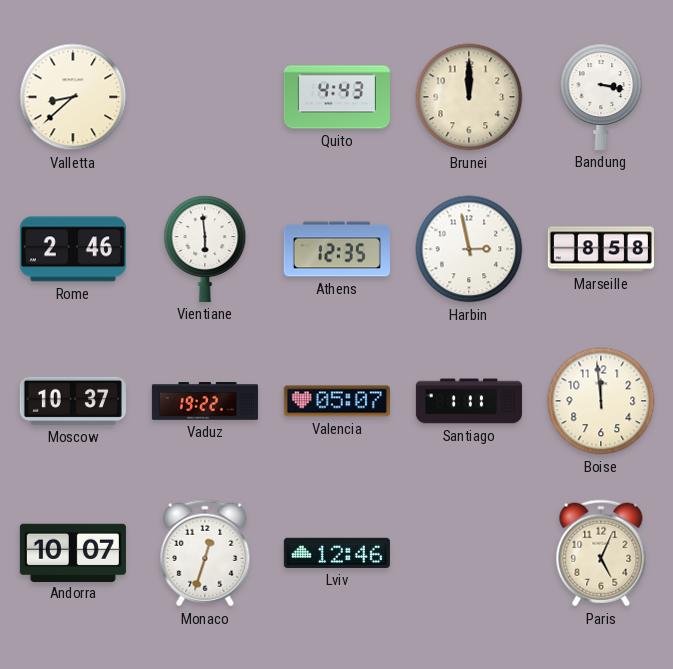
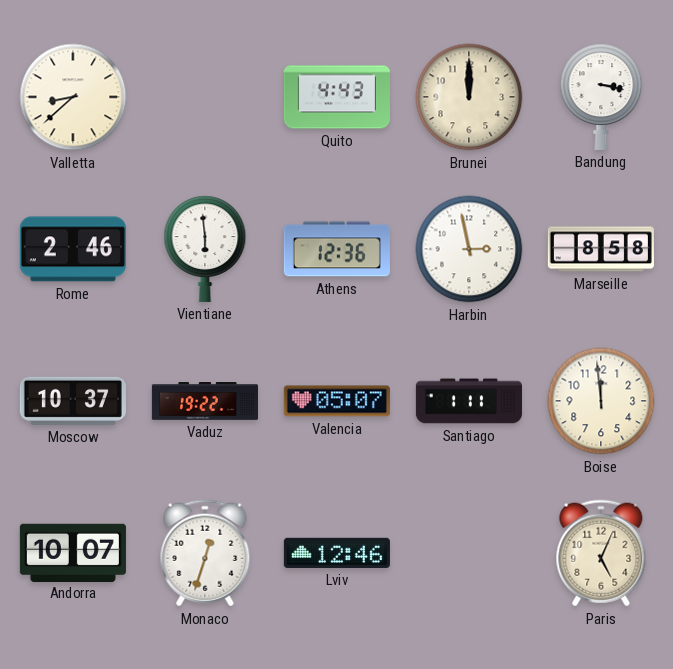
Athens: 12:35 -> 12:36 (337, 249)
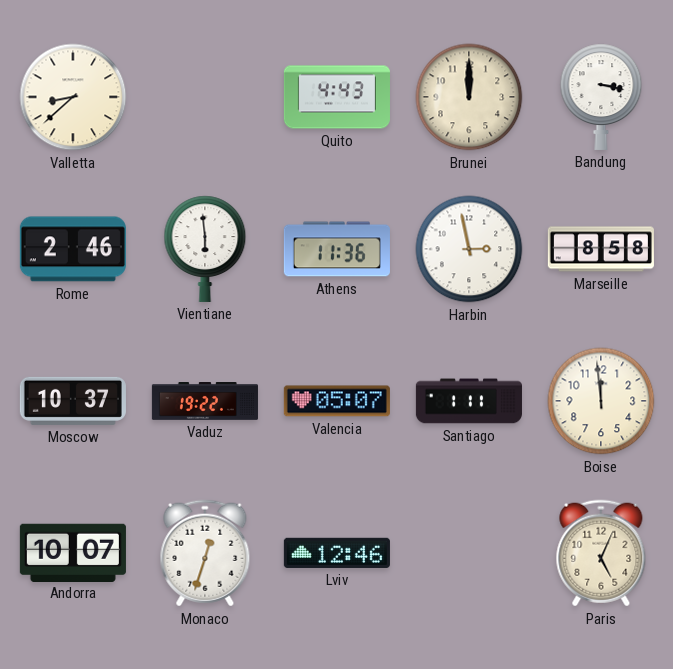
Athens: 12:36 -> 11:36 (337, 249)
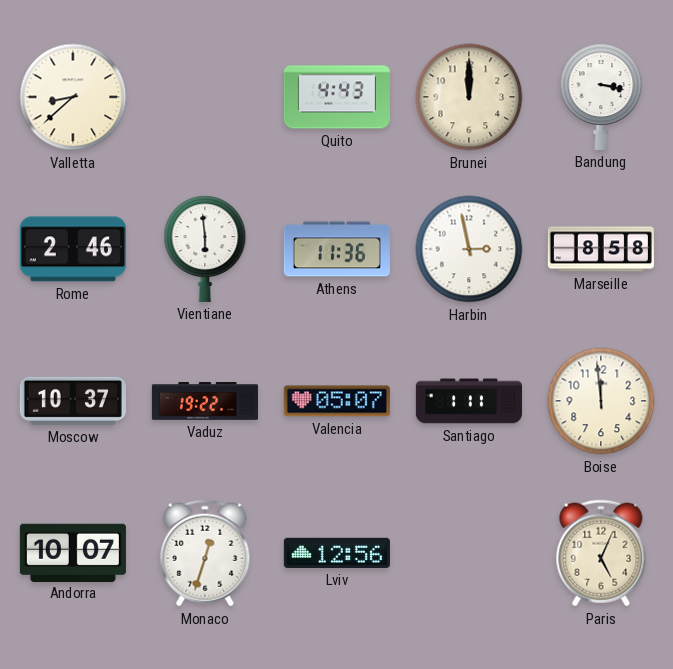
Lviv: 12:46 -> 12:56 (337, 553)
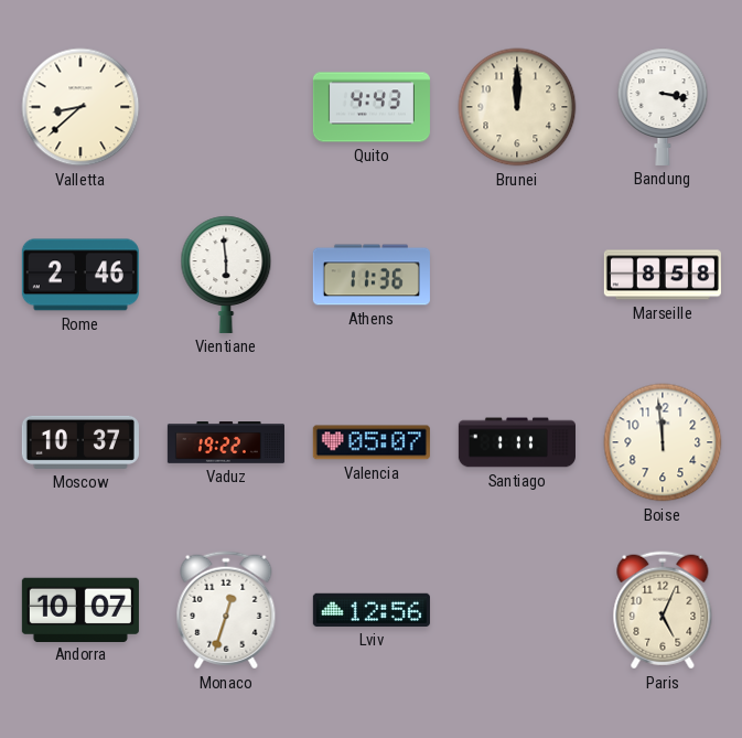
Harbin: 2:58 -> none (469, 249)
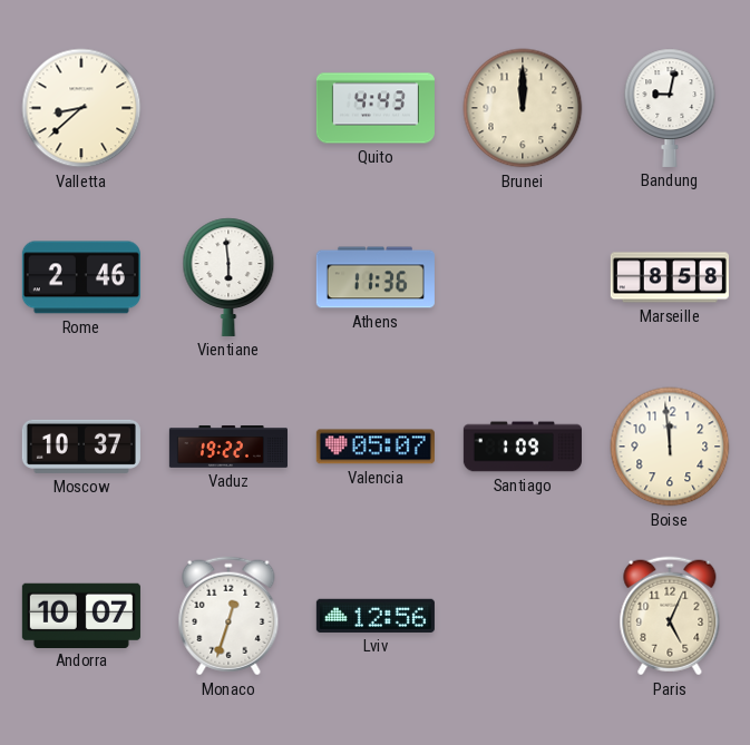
Bandung: 3:17 -> 9:02 (670, 108)
Santiago: 1:11 -> 1:09 (523, 447)
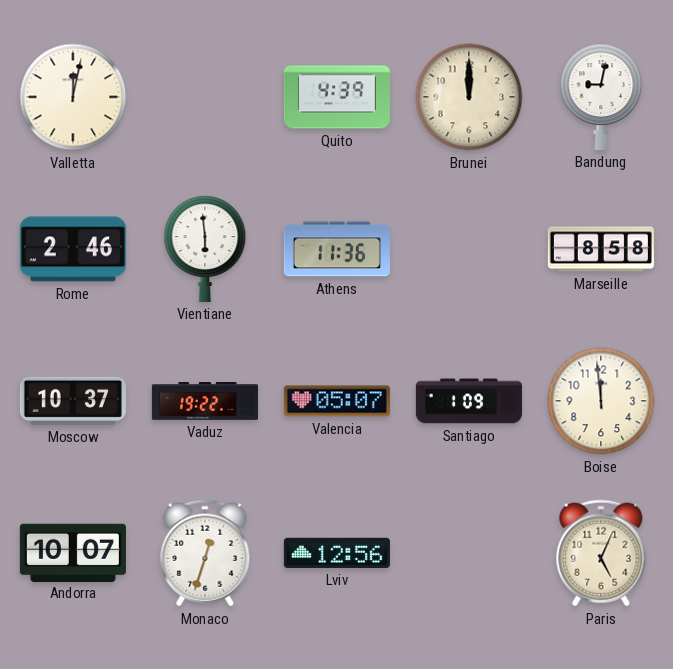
Valletta: 8:38 -> 12:02 (73, 97)
Quito: 4:43 -> 4:39 (337, 97)
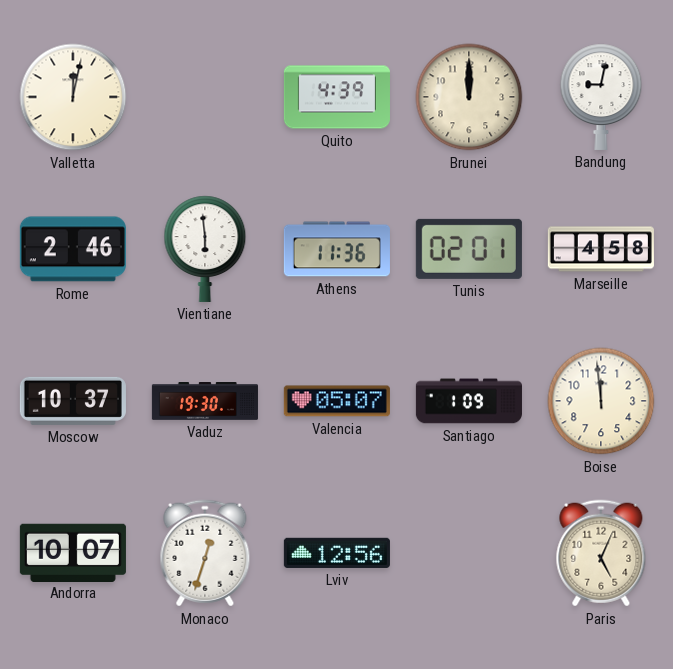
Tunis: none -> 02:01 (469, 249)
Marseille: 8:58 -> 4:58 (601, 249)
Vaduz: 19:22 -> 19:30 (205, 402)
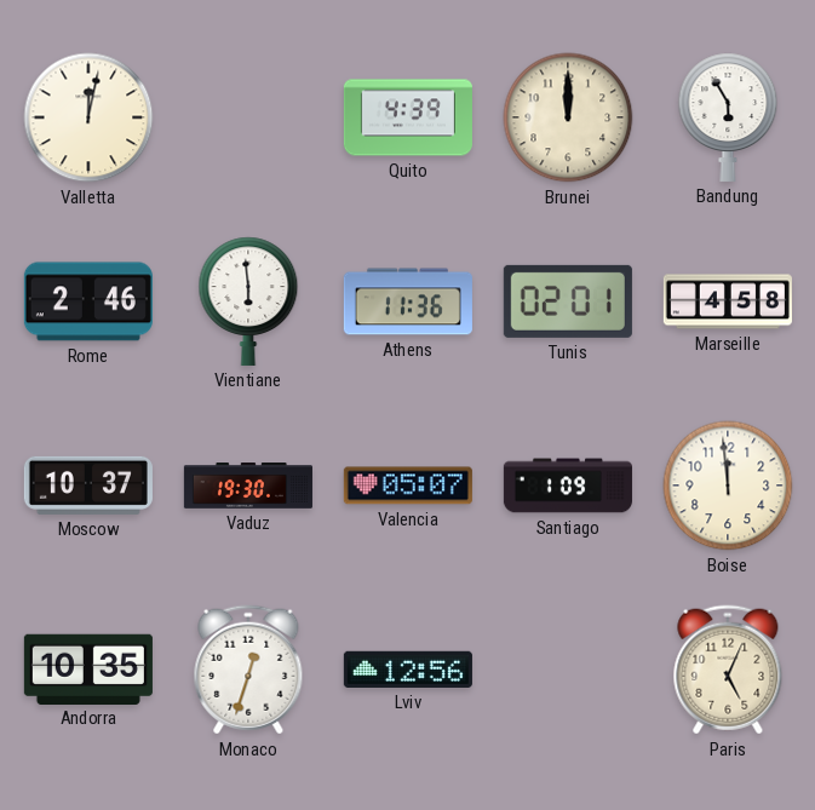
Bandung: 9:02 -> 5:55 (728, 117)
Andorra: 10:07 -> 10:35 (88, 668)
